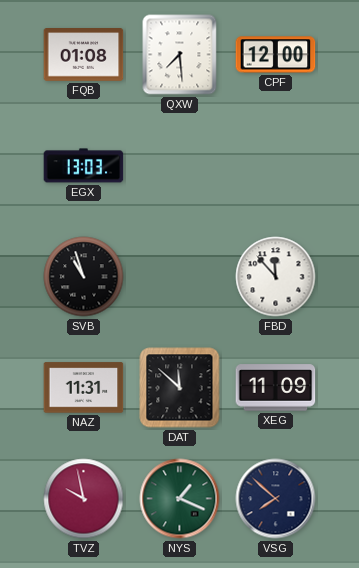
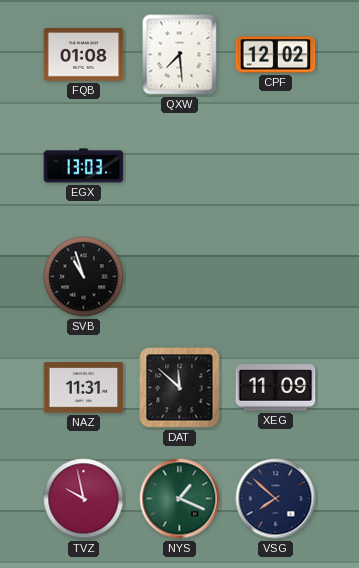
CPF: 12:00 -> 12:02 (276, 55)
FBD: 11:53 -> none (276, 277)
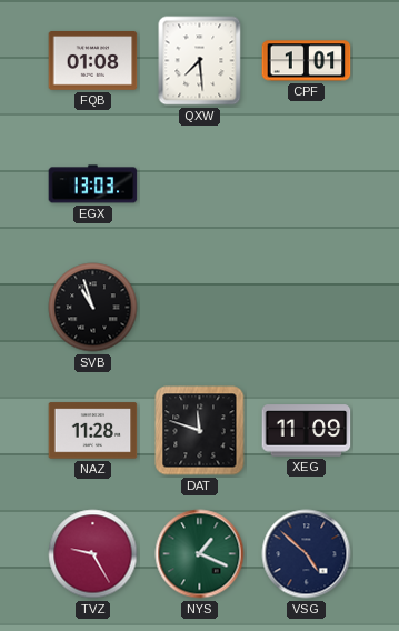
CPF: 12:02 -> 1:01 (307, 61)
NAZ: 11:31 -> 11:28 (93, 431)
DAT: 11:52 -> 11:48 (200, 431)
TVZ: 9:58 -> 9:25 (93, 554)
VSG: 7:52 -> 4:52 (307, 554)
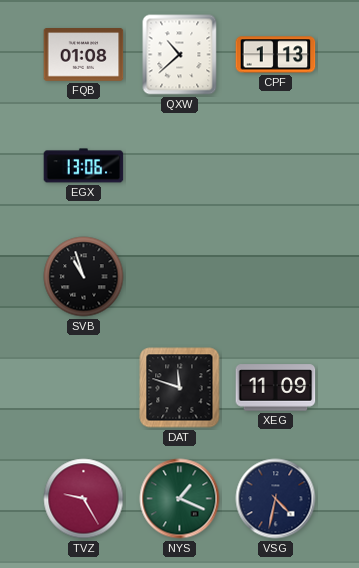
QXW: 7:29 -> 10:38 (180, 55)
CPF: 1:01 -> 1:13 (276, 55)
EGX: 13:03 -> 13:06 (84, 166)
NAZ: 11:28 -> none (93, 431)
VSG: 4:52 -> 4:32 (276, 499)
